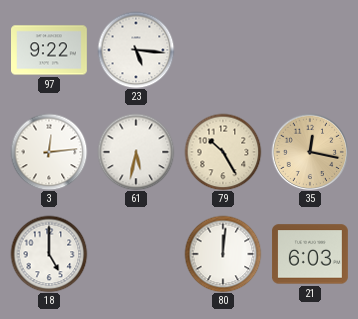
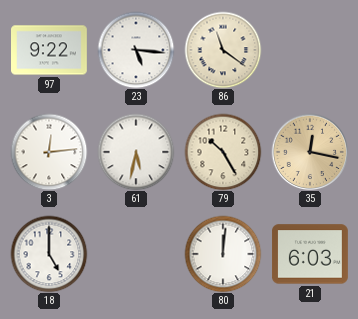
86: none -> 11:21 (223, 50)
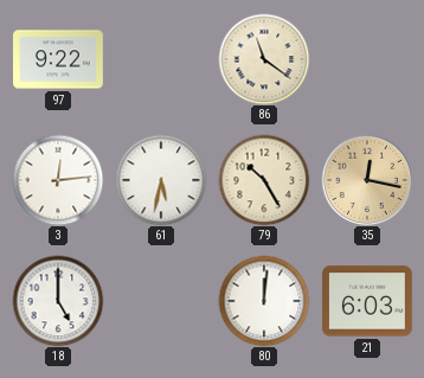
23: 5:16 -> none (136, 50)
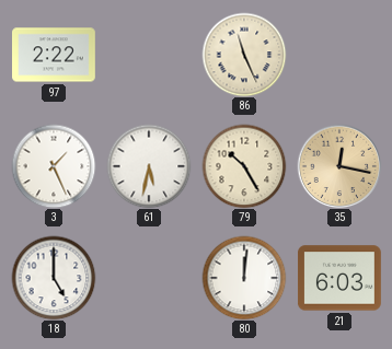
97: 9:22 -> 2:22 (55, 55)
86: 11:21 -> 11:26 (244, 55)
3: 12:14 -> 1:26 (54, 166)
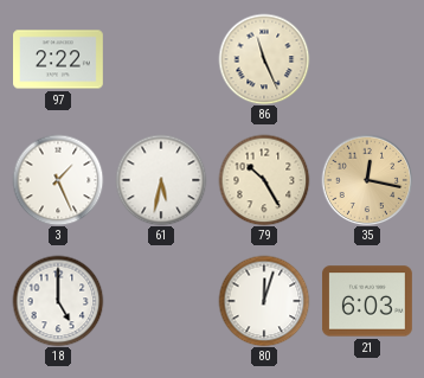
80: 12:01 -> 12:03 (264, 301)
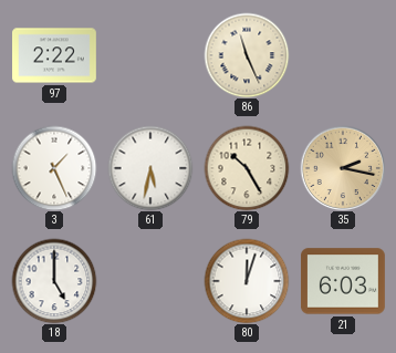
35: 12:17 -> 2:17 (343, 168)
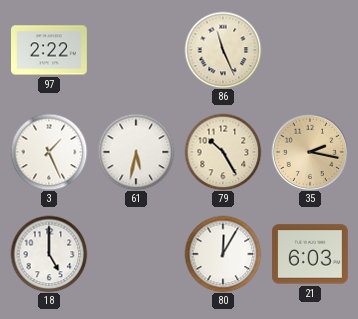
80: 12:03 -> 12:05 (223, 254)
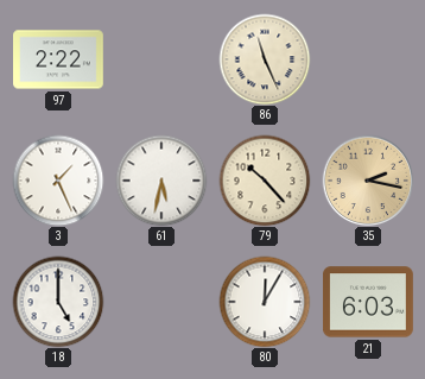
79: 10:25 -> 10:23 (265, 181)
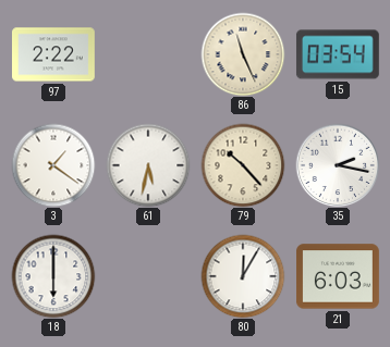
15: none -> 03:54 (338, 54)
3: 1:26 -> 1:21 (53, 165)
35 dial: champagne -> white (338, 165)
18: 5:00 -> 6:00 (53, 276)
